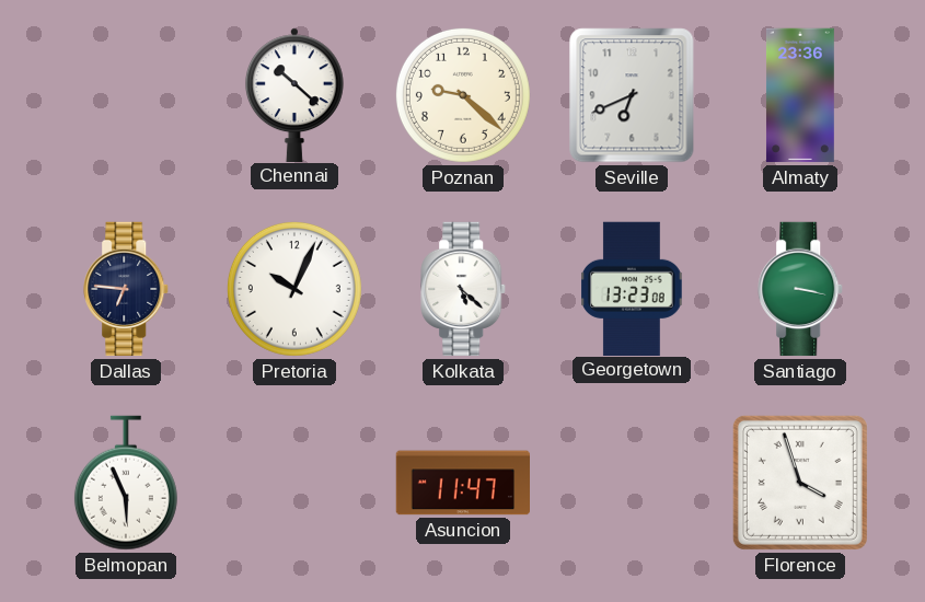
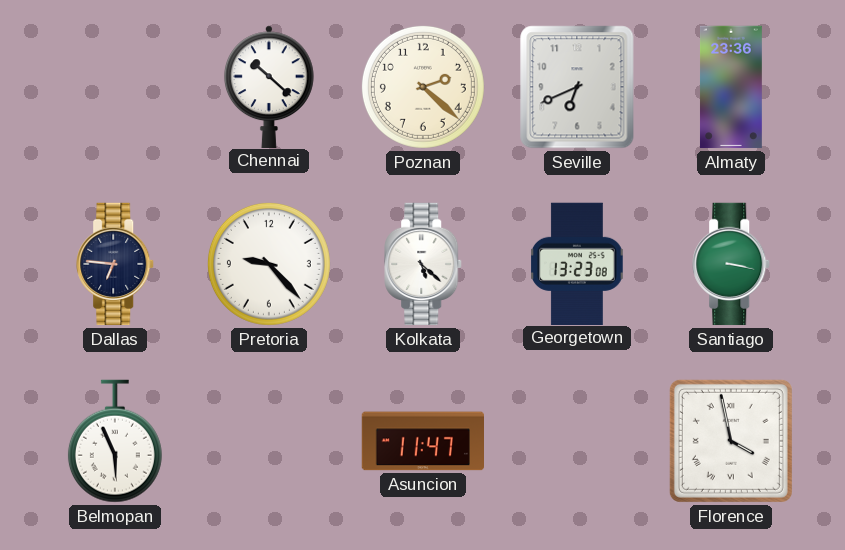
Poznan: 9:22 -> 2:22 (423, 87)
Pretoria: 10:04 -> 9:23 (269, 264)
Florence: 3:57 -> 3:58 (731, 441)
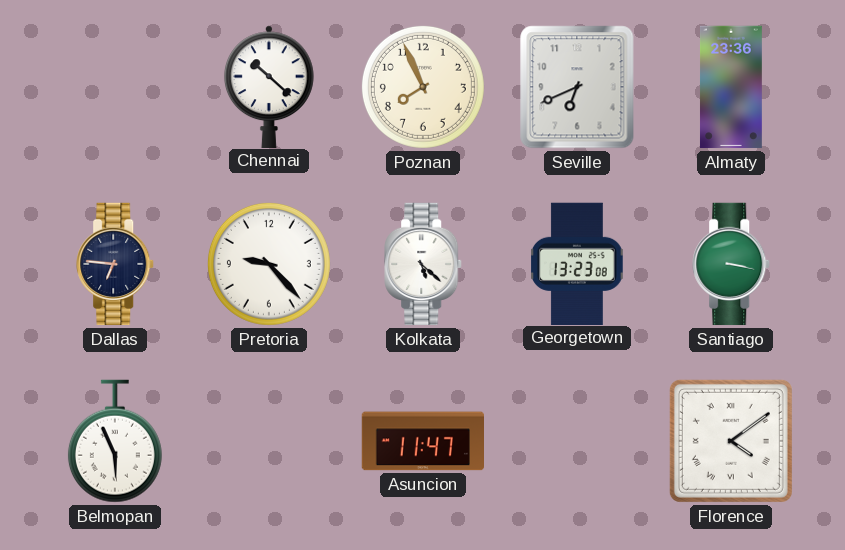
Poznan: 2:22 -> 7:56 (423, 87)
Florence: 3:58 -> 4:09 (731, 441)
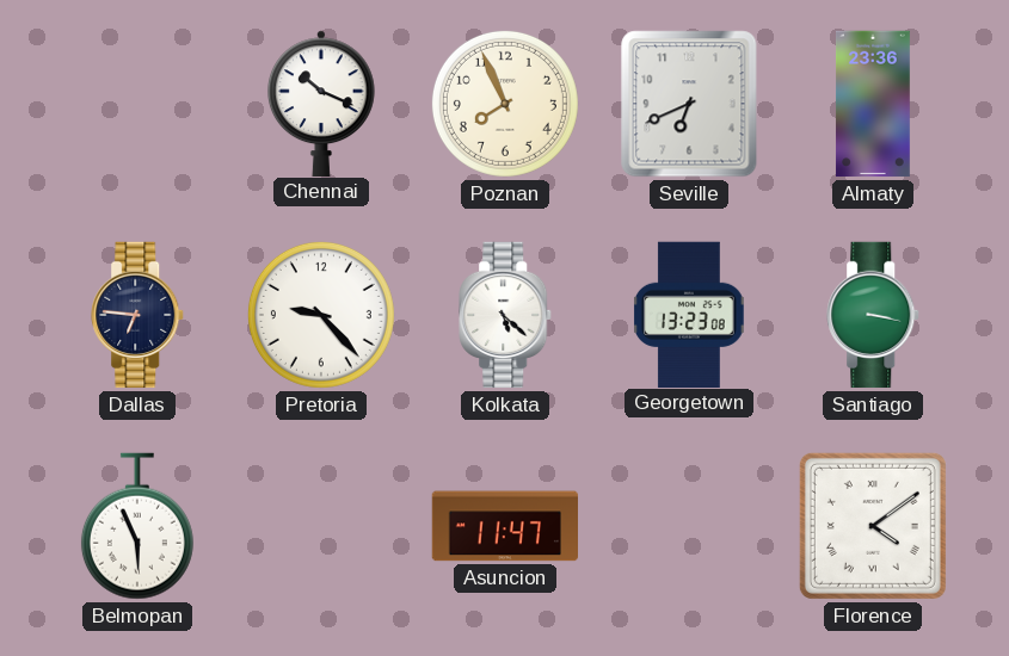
Chennai: 10:22 -> 10:19 (321, 103)
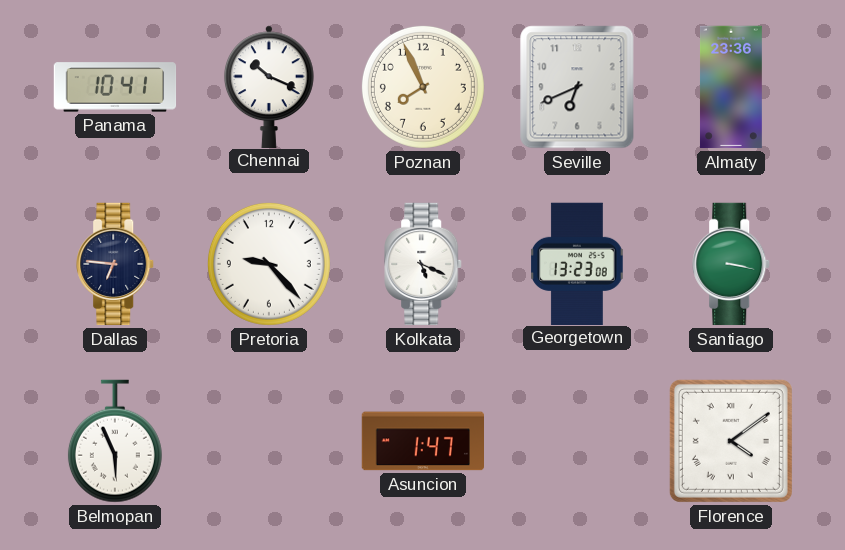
Panama: none -> 10:41 (115, 87)
Kolkata: 5:22 -> 5:19 (424, 264)
Asuncion: 11:47 -> 1:47 (423, 441)
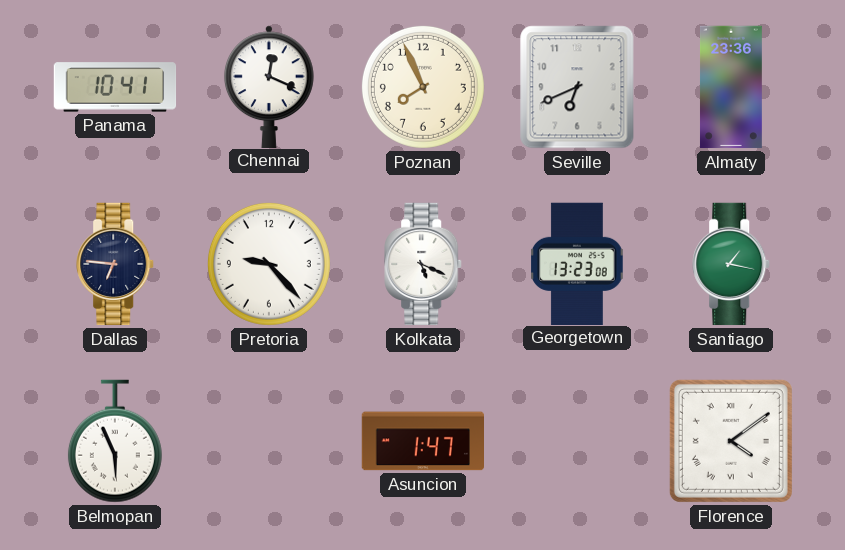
Chennai: 10:19 -> 12:19 (269, 86)
Santiago: 3:17 -> 1:17 (732, 264)
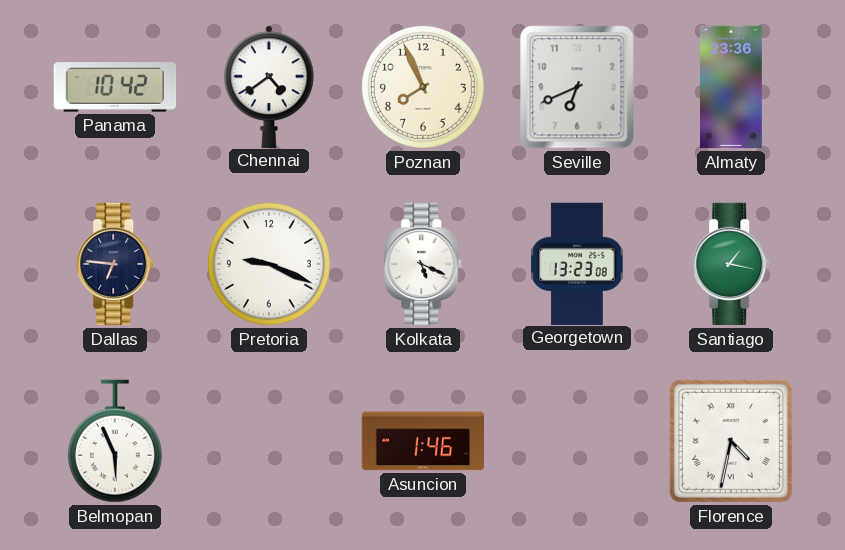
Panama: 10:41 -> 10:42 (115, 87)
Chennai: 12:19 -> 4:39 (269, 86)
Pretoria: 9:23 -> 9:19 (269, 264)
Asuncion: 1:47 -> 1:46 (423, 441)
Florence: 4:09 -> 4:32 (731, 441)
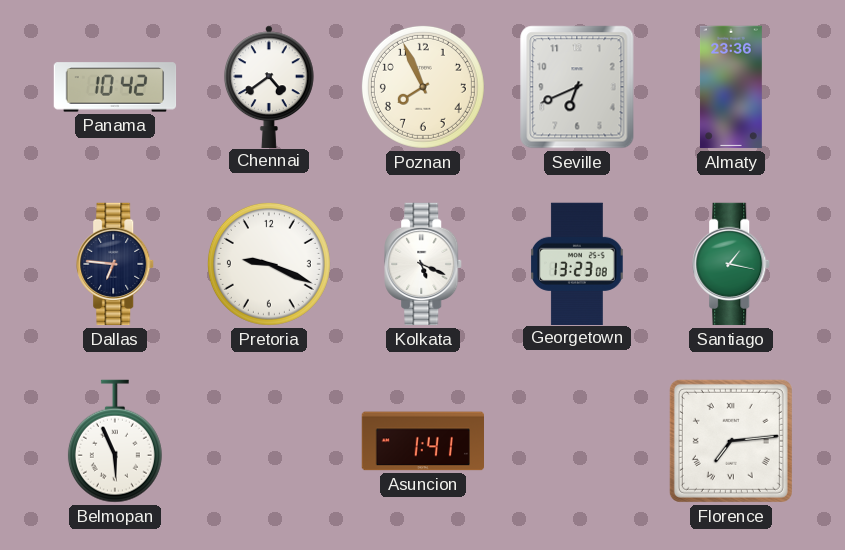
Asuncion: 1:46 -> 1:41 (423, 441)
Florence: 4:32 -> 7:14 (731, 441)
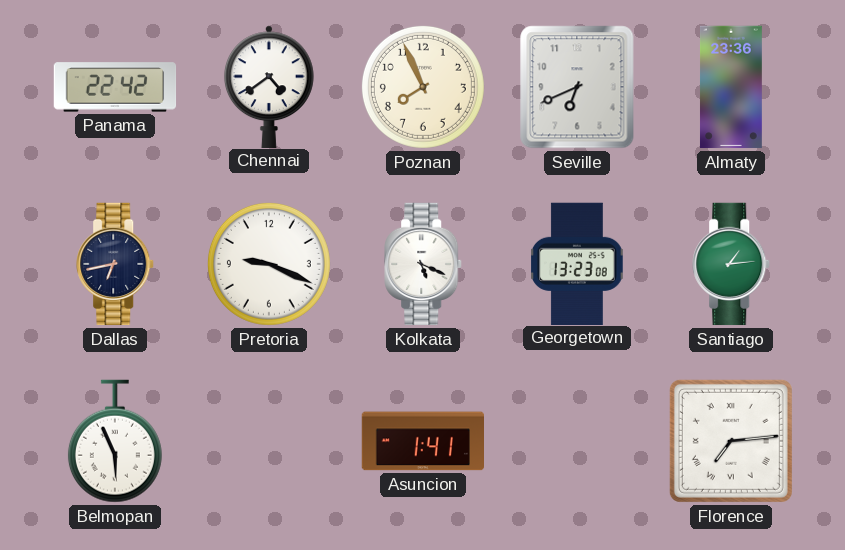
Panama: 10:42 -> 22:42 (115, 87)
Dallas: 6:46 -> 6:43 (116, 264)
Santiago: 1:17 -> 1:14 (732, 264)
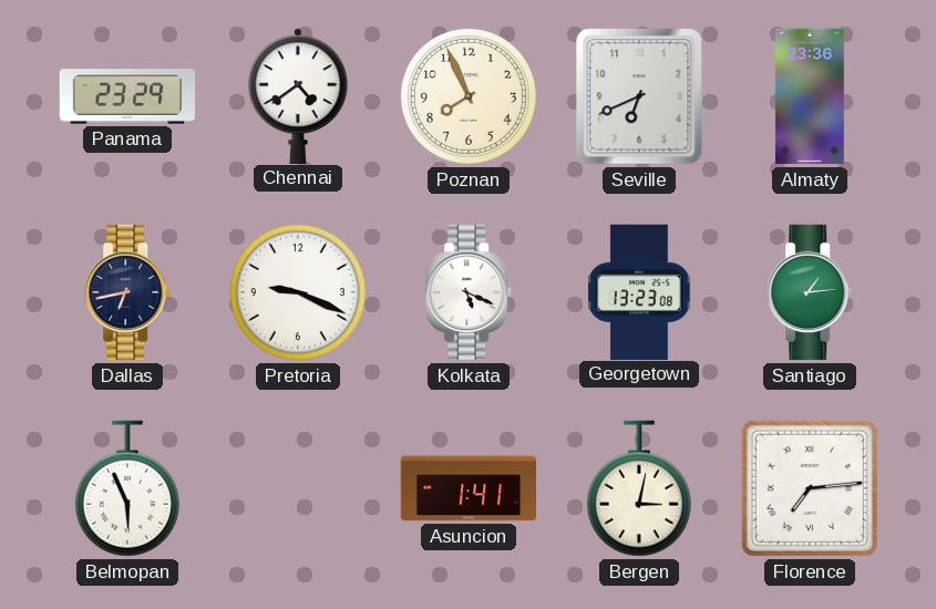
Panama: 22:42 -> 23:29 (127, 96)
Bergen: none -> 3:02 (639, 488)
